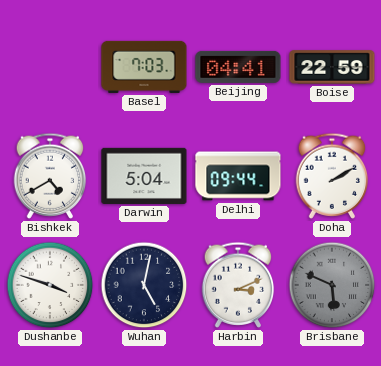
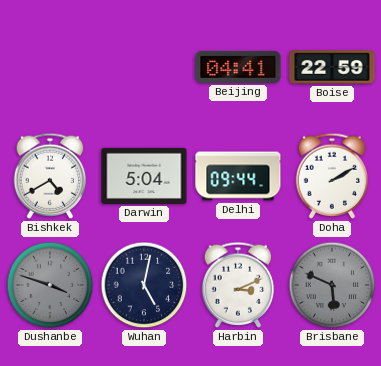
Basel: 7:03 -> none (144, 67)
Dushanbe dial: white -> grey (50, 285)
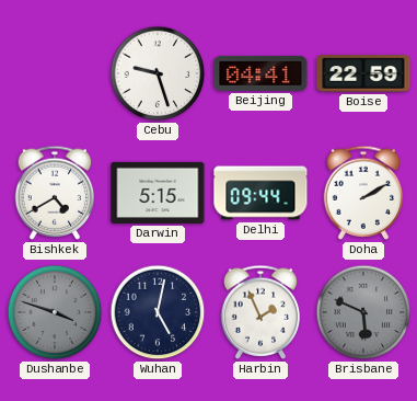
Cebu: none -> 9:27 (158, 73)
Darwin: 5:04 -> 5:15 (158, 193)
Harbin: 3:11 -> 1:56 (260, 312)
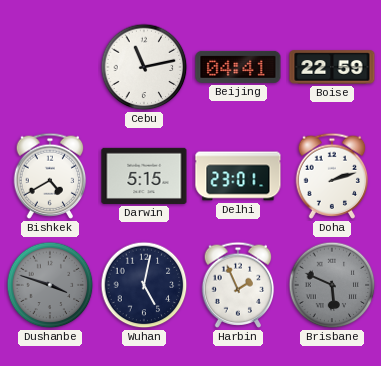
Cebu: 9:27 -> 11:13 (144, 67)
Delhi: 09:44 -> 23:01 (238, 176)
Doha: 2:10 -> 2:12 (332, 176)
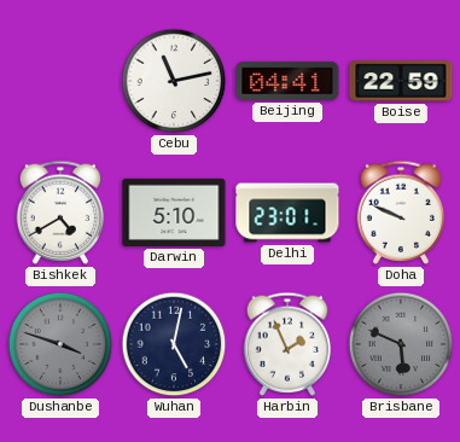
Darwin: 5:15 -> 5:10 (174, 213)
Doha: 2:12 -> 9:49 (401, 213)
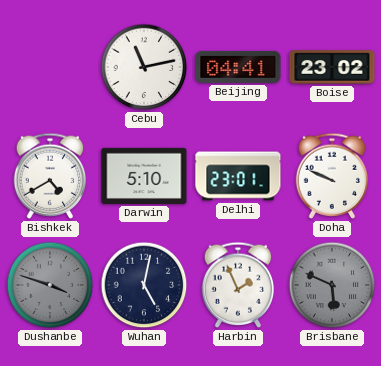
Boise: 22:59 -> 23:02 (332, 67)
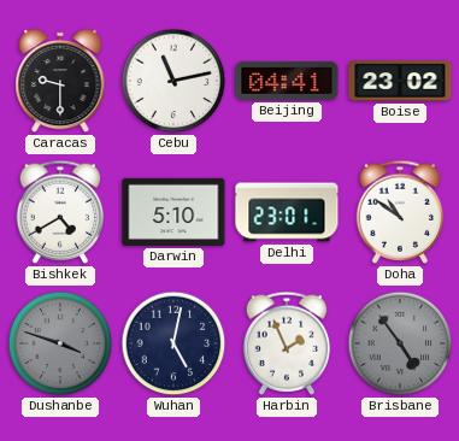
Caracas: none -> 9:30 (60, 81)
Doha: 9:49 -> 10:51 (400, 212)
Brisbane: 5:49 -> 4:54 (400, 343)
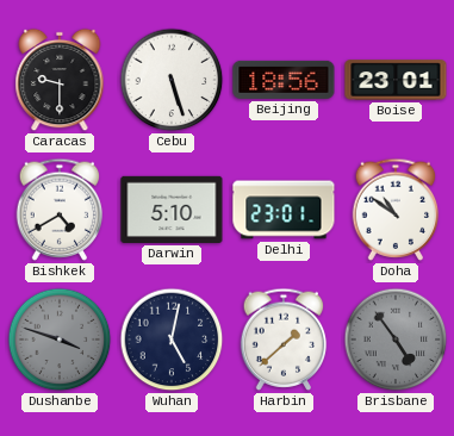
Cebu: 11:13 -> 5:27 (172, 80)
Beijing: 04:41 -> 18:56 (284, 80)
Boise: 23:02 -> 23:01 (396, 80)
Harbin: 1:56 -> 1:38 (284, 340)
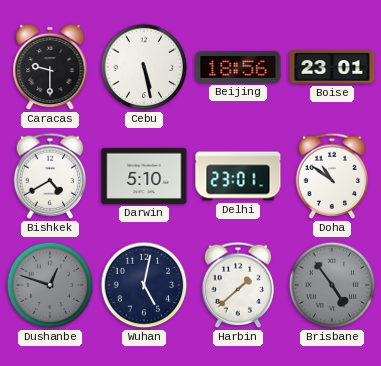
Cebu: 5:27 -> 5:28 (144, 67)
Dushanbe: 3:48 -> 12:48 (50, 285)
